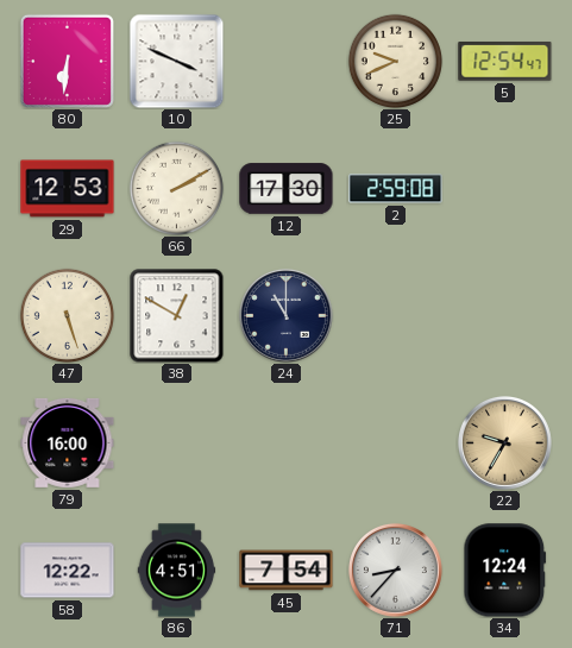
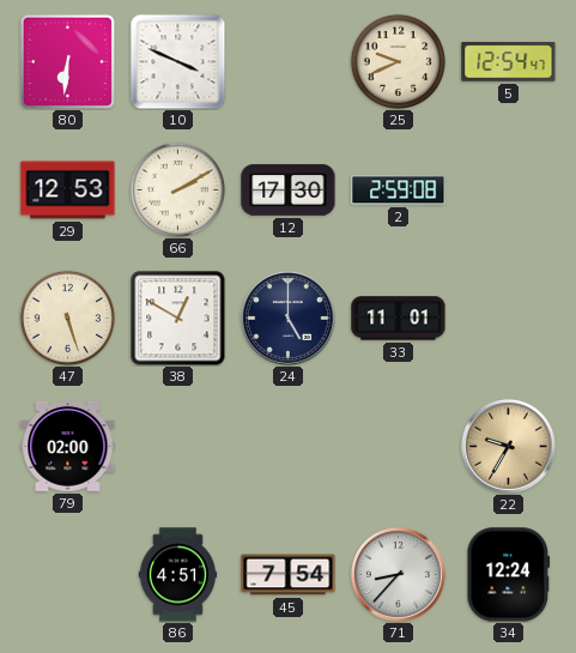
24: 11:00 -> 5:00 (287, 318)
33: none -> 11:01 (399, 319)
79: 16:00 -> 02:00 (68, 446)
58: 12:22 -> none (68, 571)
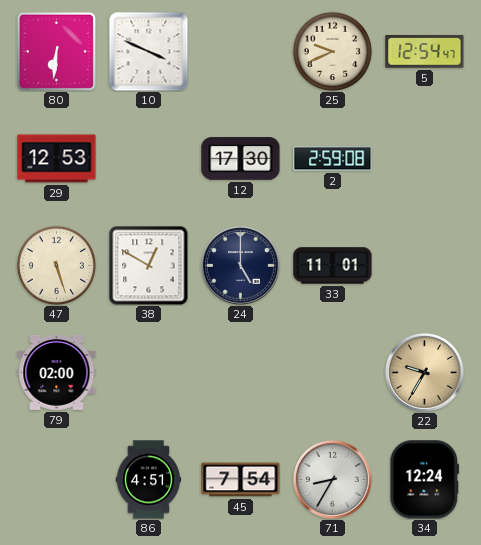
66: 2:10 -> none (177, 189)
71: 8:37 -> 8:35 (332, 479)
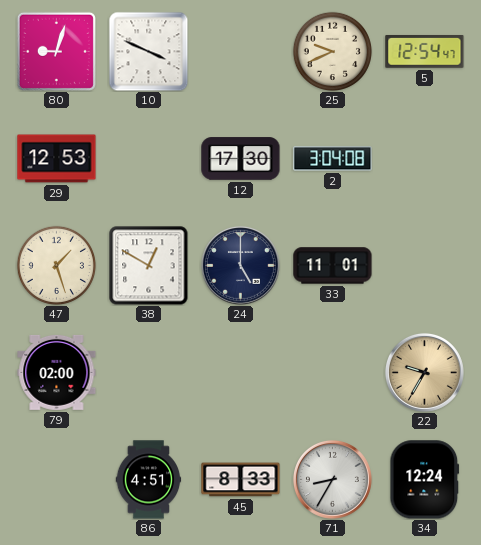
80: 6:31 -> 9:03 (56, 51)
2: 2:59 -> 3:04 (333, 159)
47: 5:27 -> 1:27 (56, 265)
45: 7:54 -> 8:33 (241, 480)
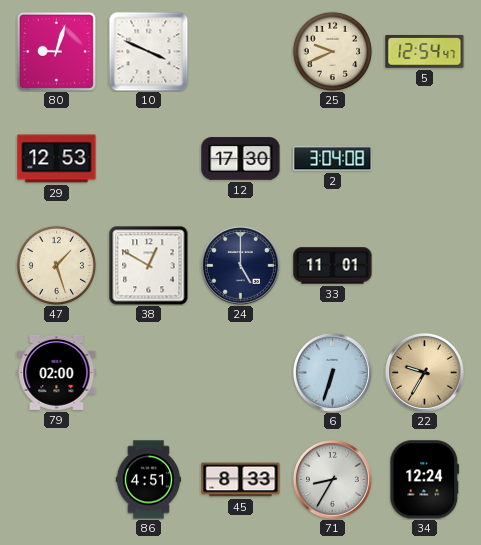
6: none -> 6:33 (332, 372)
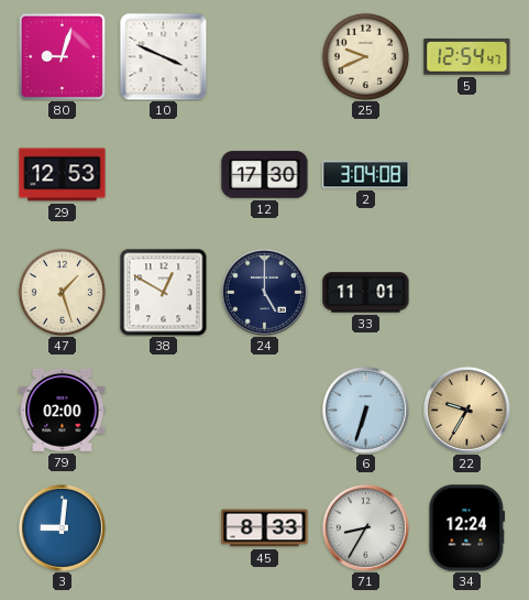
3: none -> 9:01 (62, 527)
86: 4:51 -> none (149, 480)
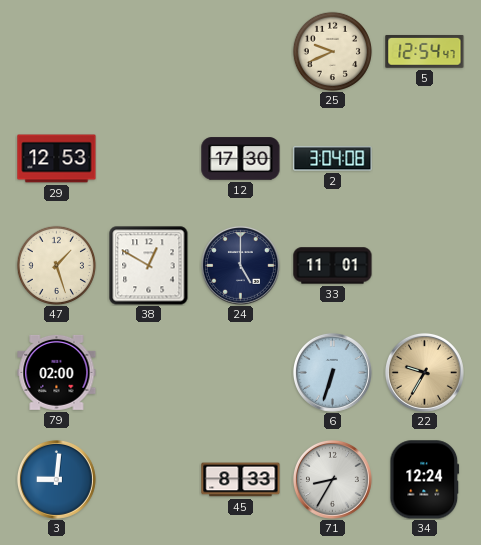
80: 9:03 -> none (62, 56)
10: 3:49 -> none (163, 56)
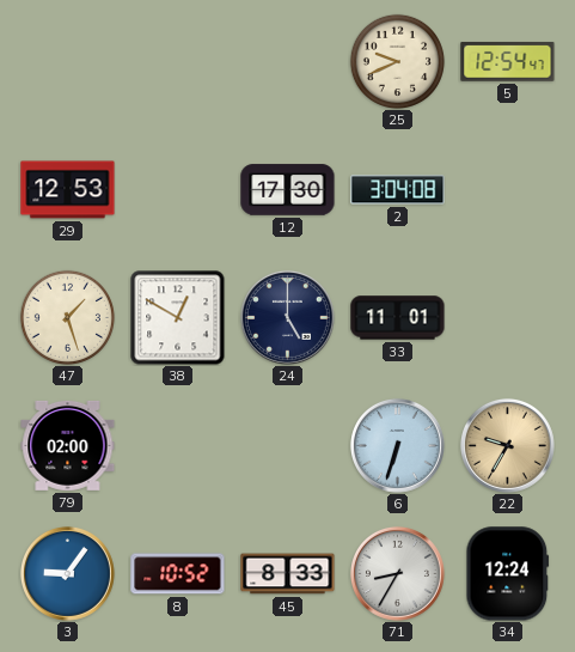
3: 9:01 -> 9:06 (67, 573)
8: none -> 10:52 (178, 574)
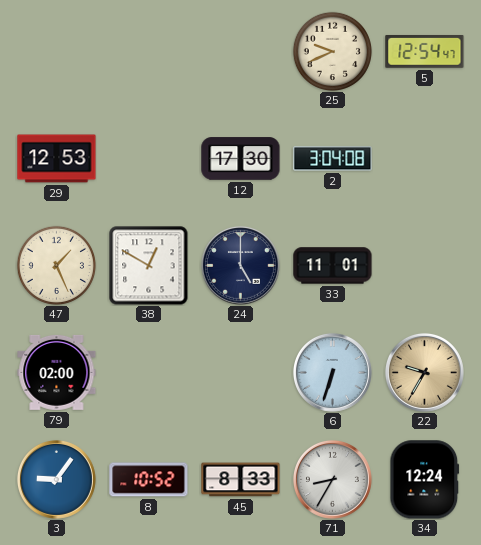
47: 1:27 -> 1:26 (56, 265)
